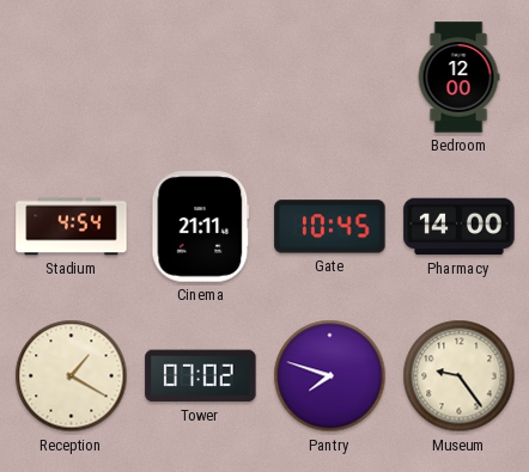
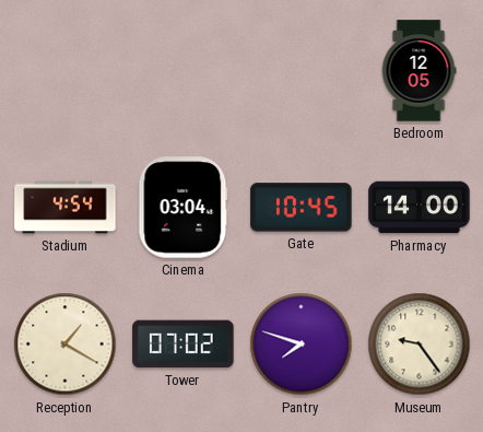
Bedroom: 12:00 -> 12:05 (419, 71)
Cinema: 21:11 -> 03:04 (184, 208)
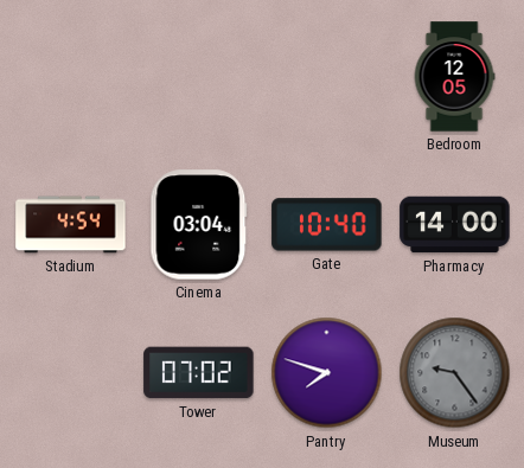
Gate: 10:45 -> 10:40 (327, 225)
Reception: 1:20 -> none (66, 345)
Museum dial: cream -> grey (455, 373)
